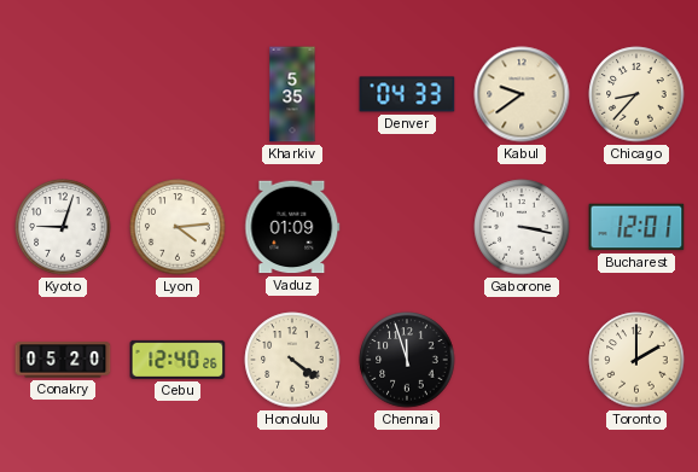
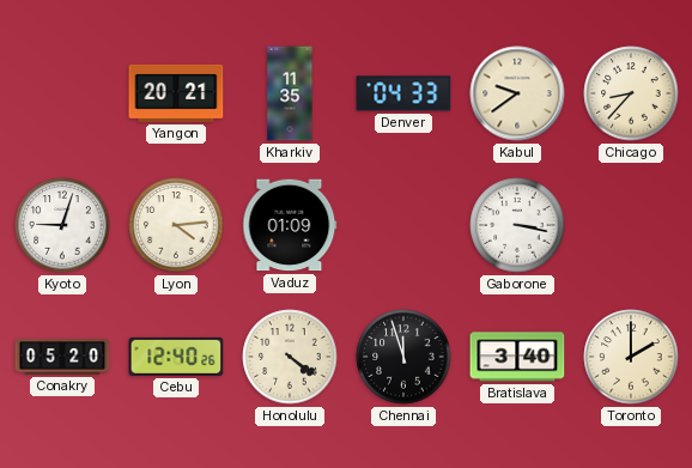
Yangon: none -> 20:21 (176, 93)
Kharkiv: 5:35 -> 11:35 (290, 93)
Bucharest: 12:01 -> none (636, 227)
Bratislava: none -> 3:40 (517, 357)
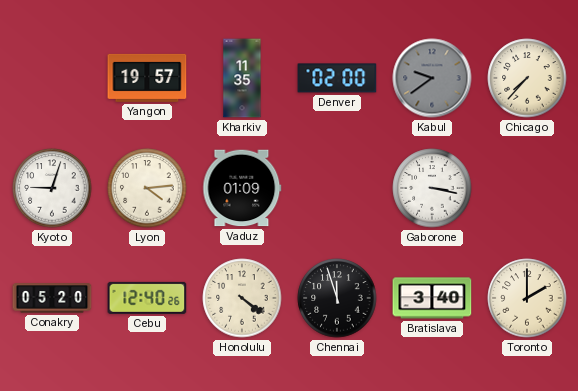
Yangon: 20:21 -> 19:57 (147, 78)
Denver: 04:33 -> 02:00 (337, 78)
Kabul dial: cream -> grey (432, 78)
Chicago: 8:37 -> 7:37 (527, 78)
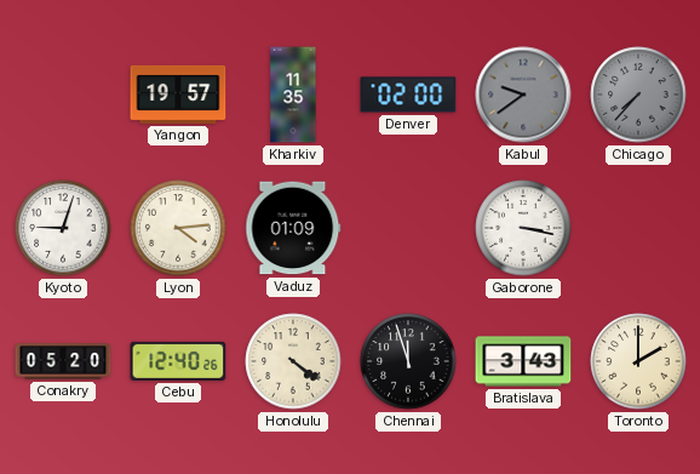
Chicago dial: cream -> grey (638, 95)
Bratislava: 3:40 -> 3:43 (523, 361)
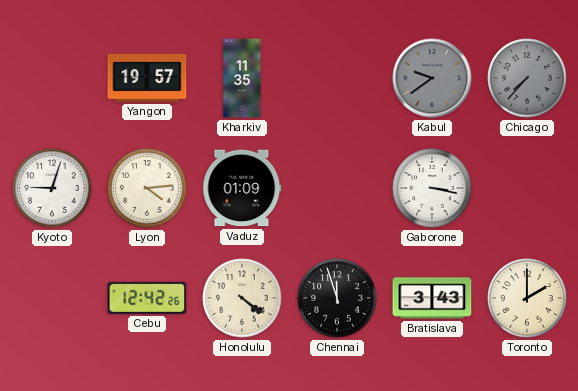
Denver: 02:00 -> none (408, 95)
Conakry: 05:20 -> none (63, 361)
Cebu: 12:40 -> 12:42 (147, 298)
